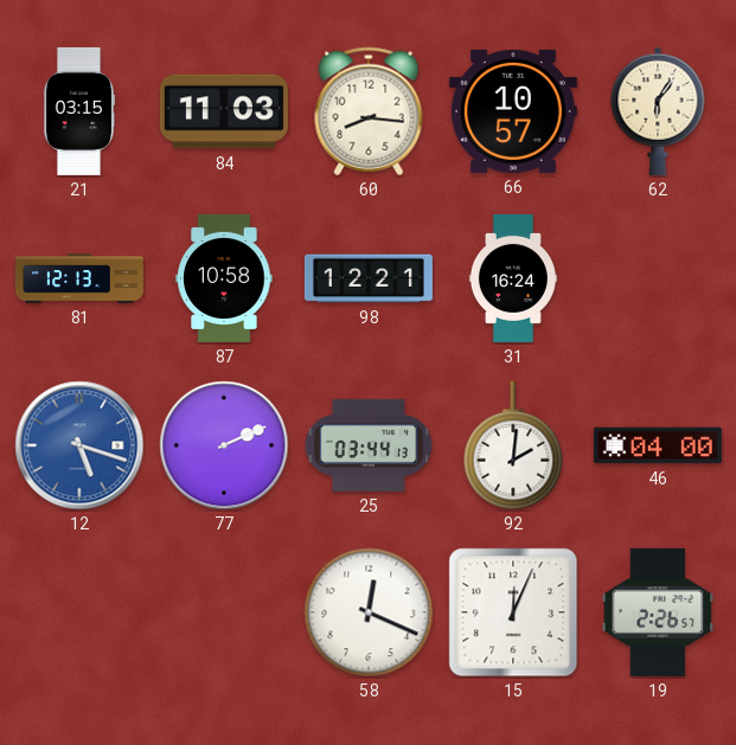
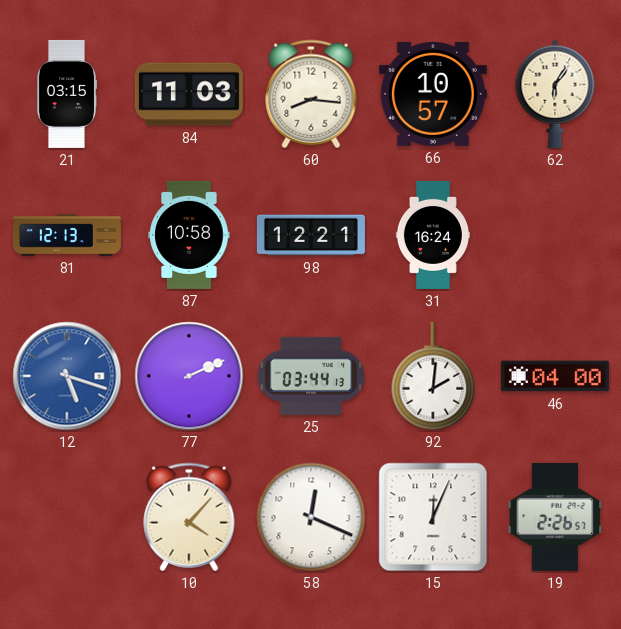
10: none -> 4:07 (189, 517)
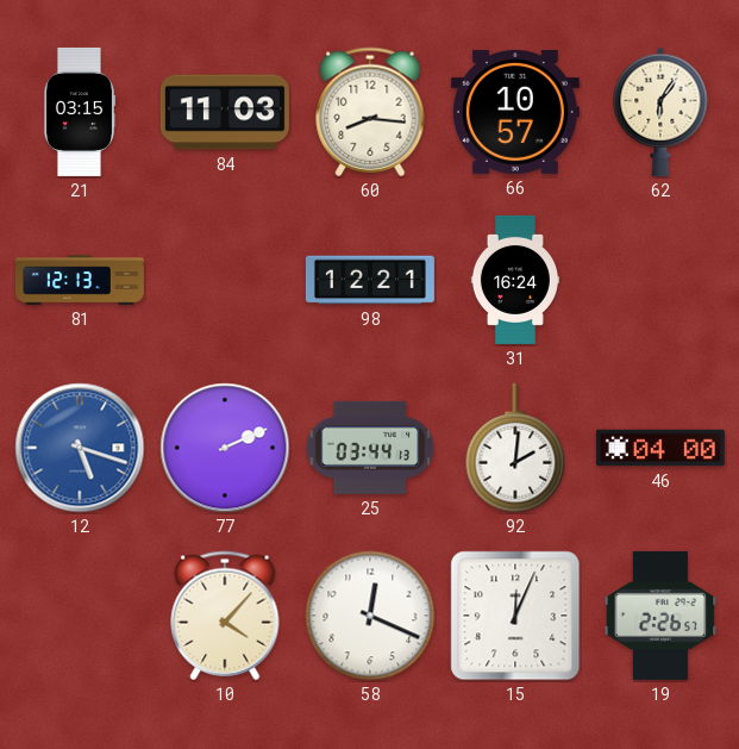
87: 10:58 -> none (189, 235)
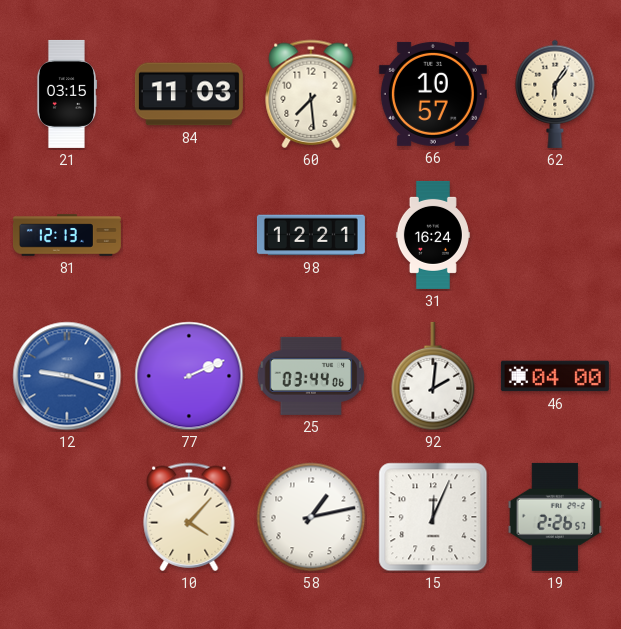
60: 8:16 -> 7:29 (311, 94)
12: 5:18 -> 9:18 (67, 376)
25: 03:44:13 -> 03:44:06 (311, 376)
58: 12:19 -> 1:13 (311, 517)
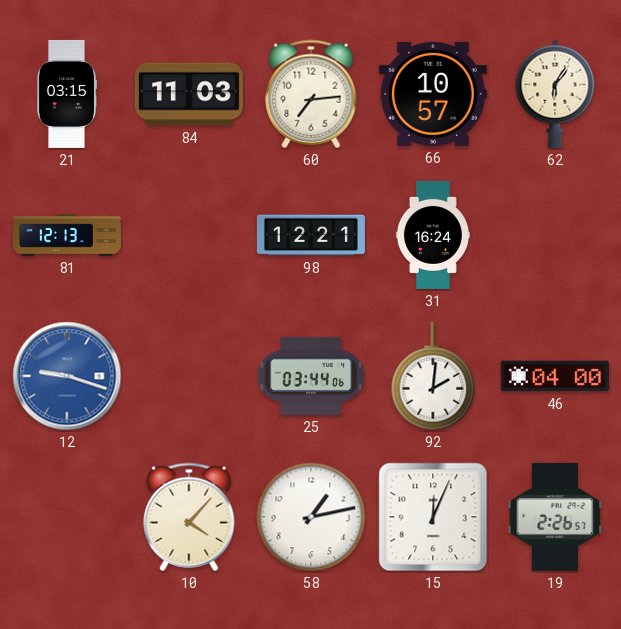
60: 7:29 -> 7:14 (311, 94)
77: 2:11 -> none (189, 376)
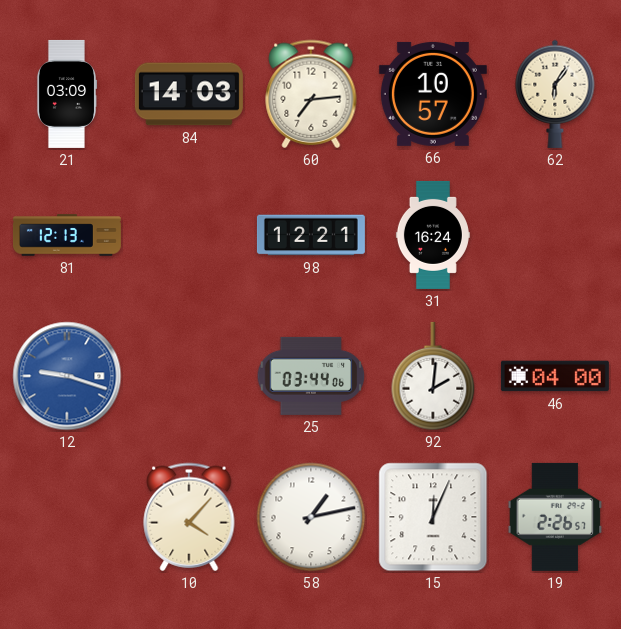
21: 03:15 -> 03:09 (67, 94)
84: 11:03 -> 14:03 (189, 94)
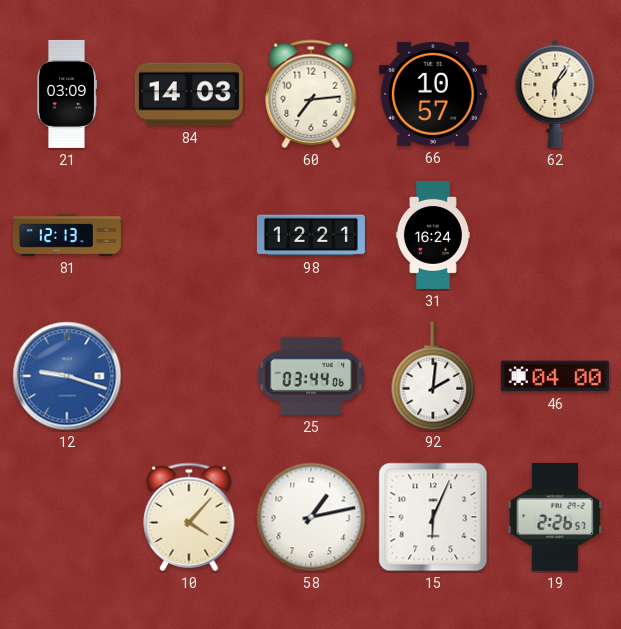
15: 12:04 -> 6:04 (433, 517)
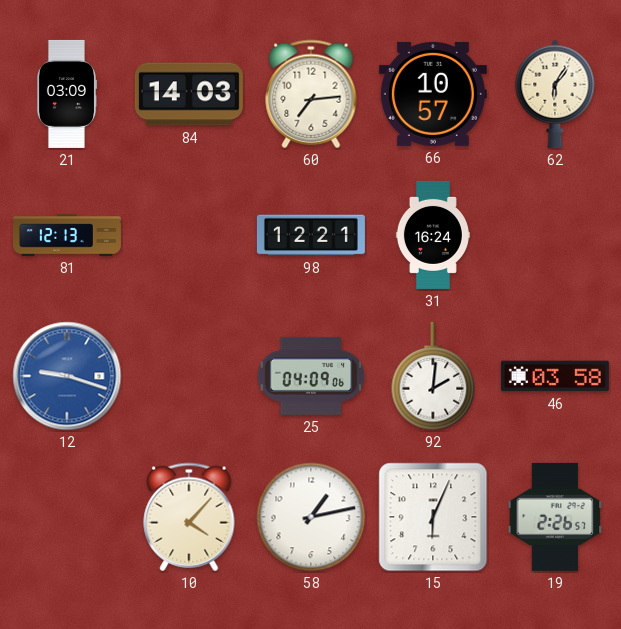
25: 03:44 -> 04:09 (311, 376)
46: 04:00 -> 03:58 (555, 376)
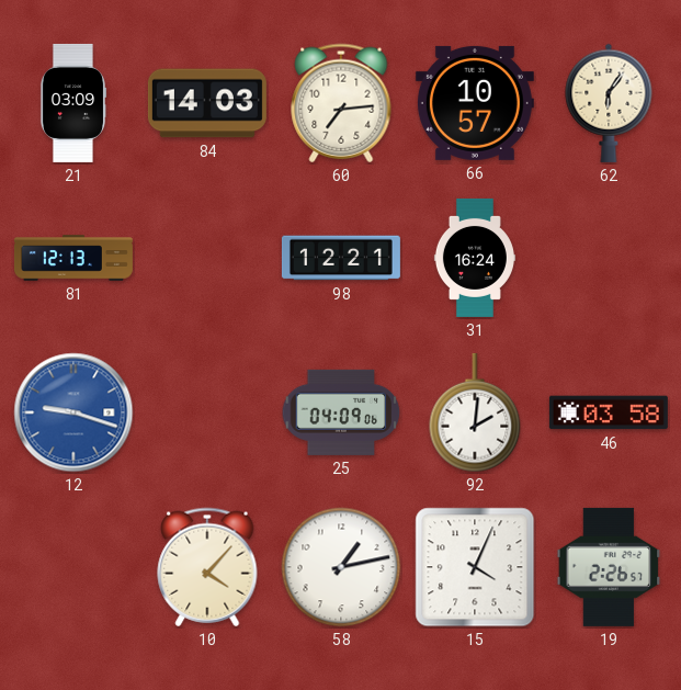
15: 6:04 -> 4:04 (475, 567)
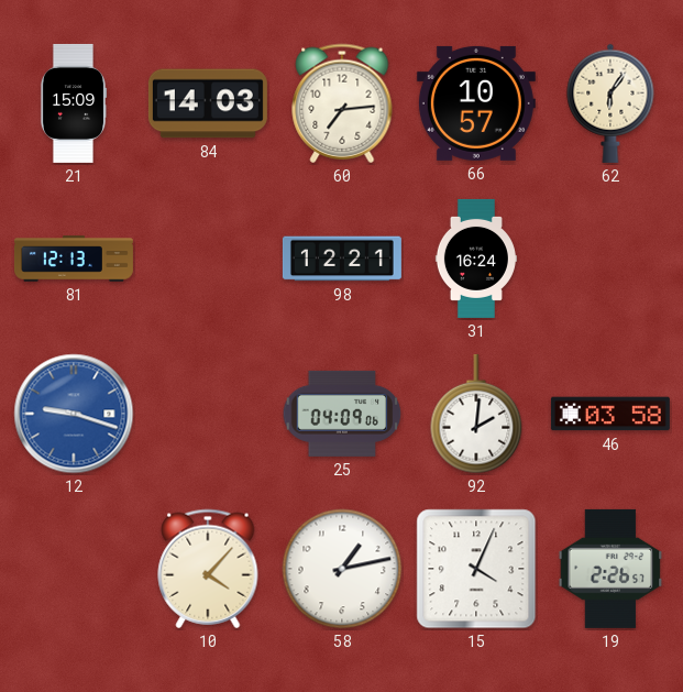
21: 03:09 -> 15:09 (74, 103)
